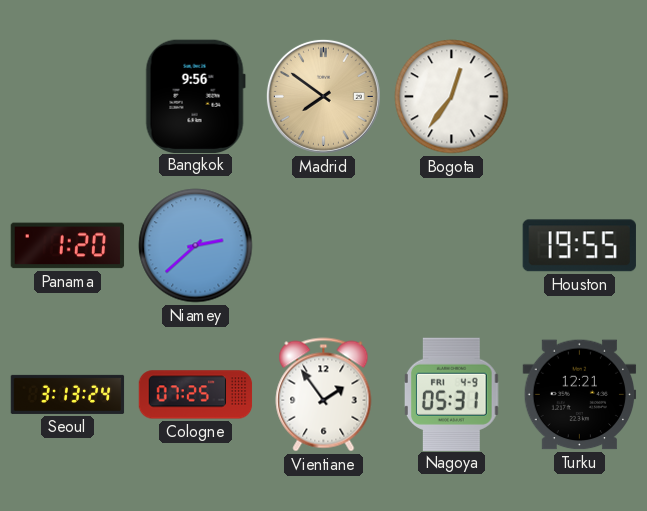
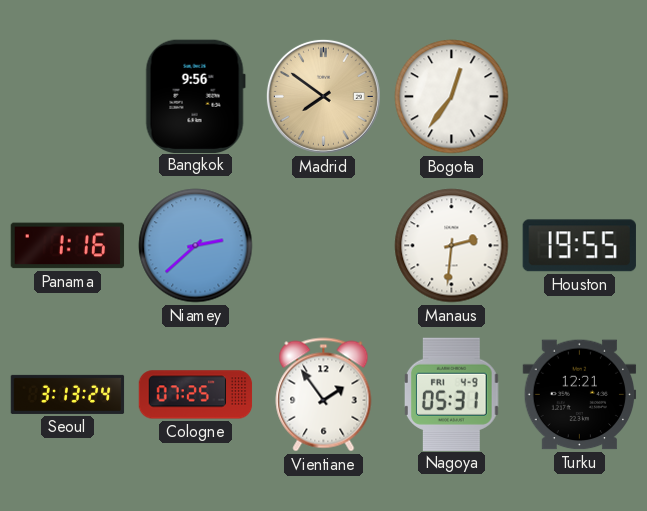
Panama: 1:20 -> 1:16 (68, 246)
Manaus: none -> 2:31 (452, 246)
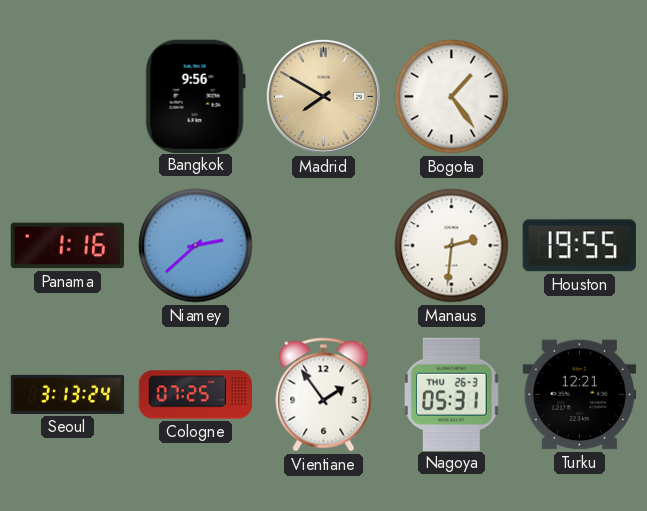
Madrid: 7:51 -> 7:50 (323, 96)
Bogota: 12:36 -> 1:24 (452, 97)
Nagoya date: FRI 4-9 -> THU 26-3 (452, 394)
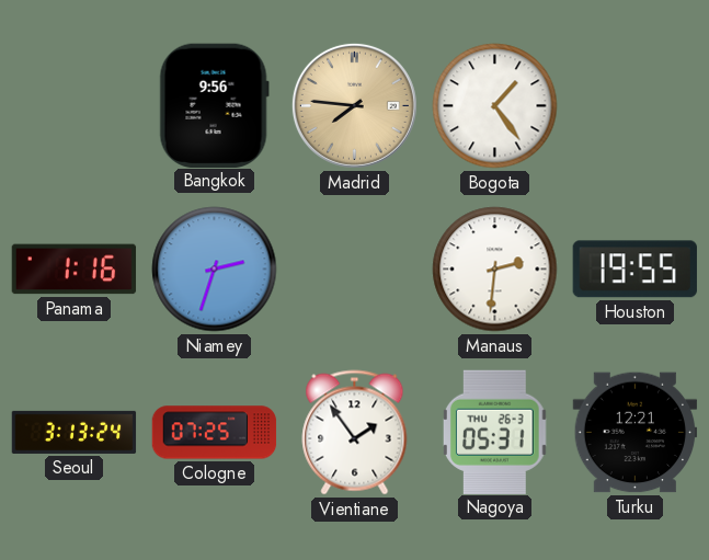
Madrid: 7:50 -> 7:46 (354, 105)
Niamey: 2:38 -> 2:33 (215, 270)
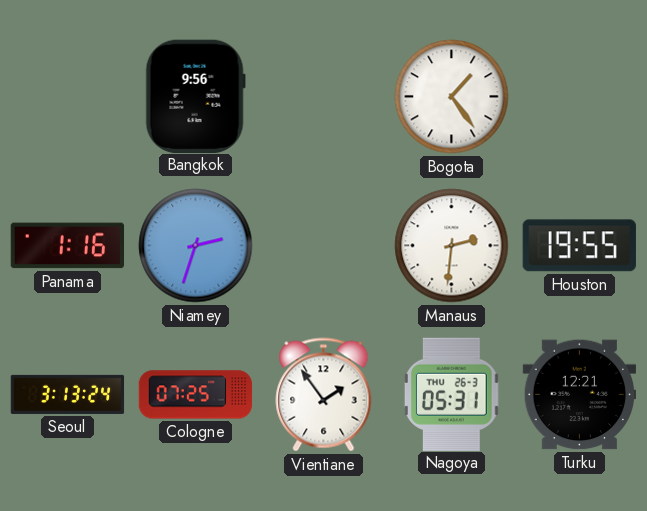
Madrid: 7:46 -> none (354, 105)
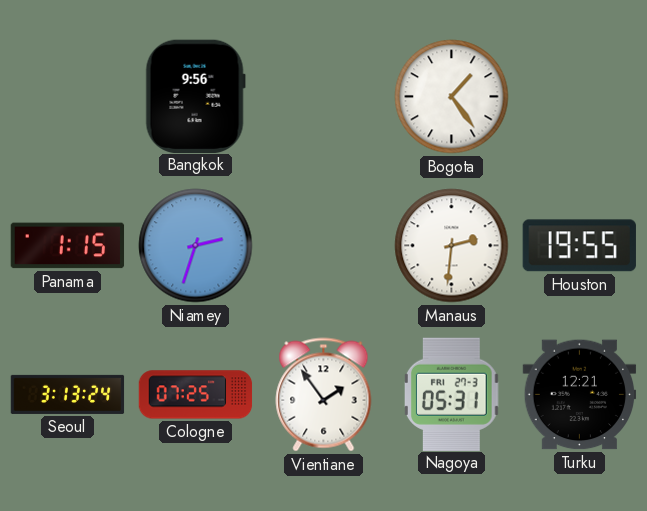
Panama: 1:16 -> 1:15 (68, 246)
Nagoya date: THU 26-3 -> FRI 27-3 (452, 394)
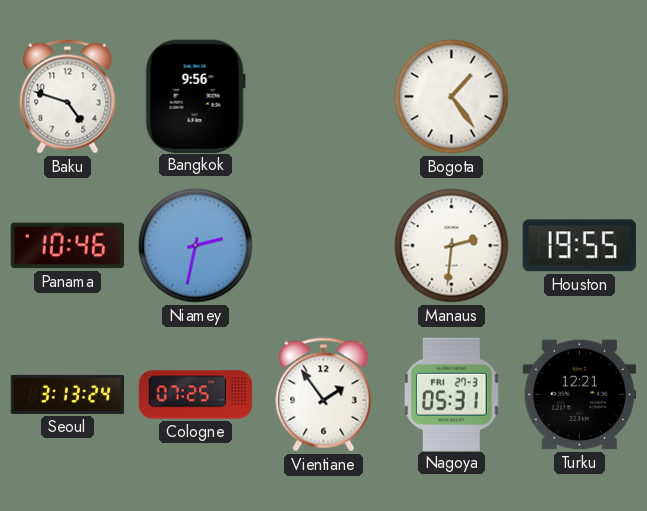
Baku: none -> 4:48 (68, 97)
Panama: 1:15 -> 10:46 (68, 246)
Niamey: 2:33 -> 2:32 (196, 246)
